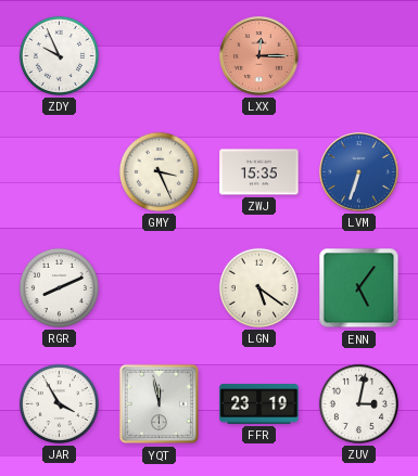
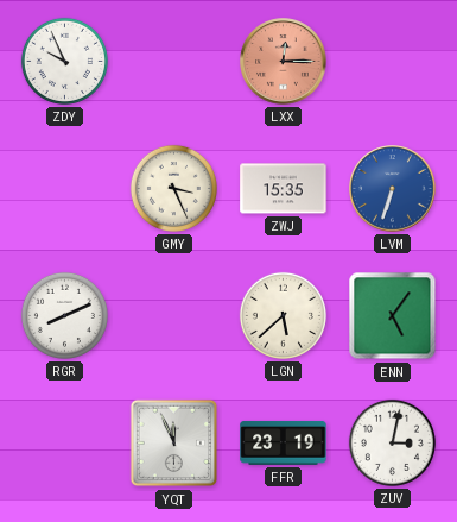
LGN: 5:21 -> 5:38 (283, 315)
JAR: 3:55 -> none (59, 403)
YQT: 11:58 -> 11:56 (174, 444)
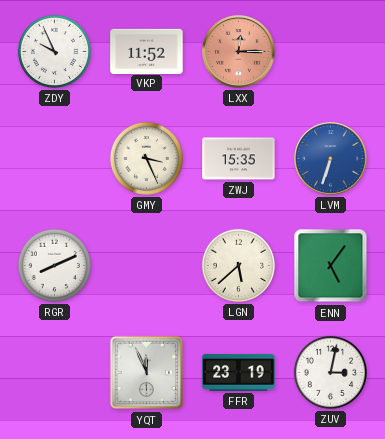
VKP: none -> 11:52 (147, 51)
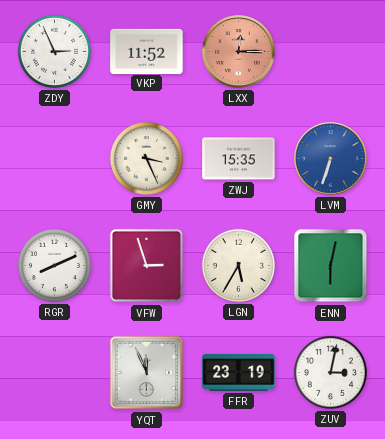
ZDY: 9:56 -> 2:56 (54, 51)
VFW: none -> 2:57 (147, 266)
LGN: 5:38 -> 5:35 (238, 265)
ENN: 5:06 -> 6:02 (331, 266)
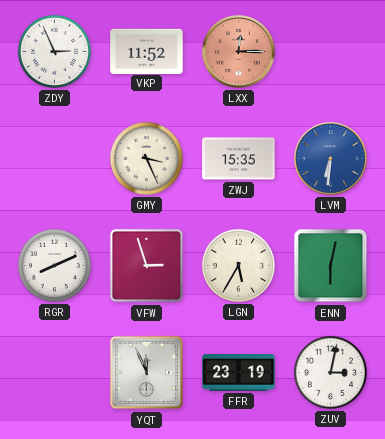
LVM: 6:33 -> 6:31 (331, 159)
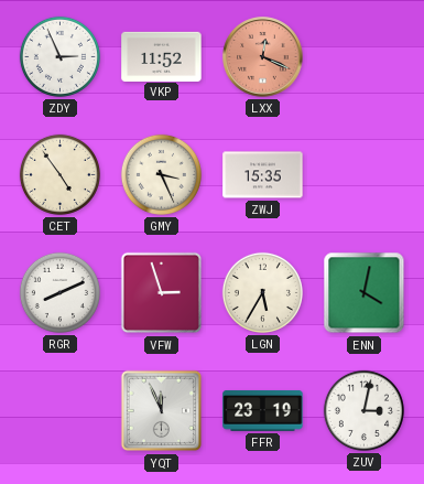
LXX: 12:15 -> 12:19 (263, 57)
CET: none -> 4:54 (59, 174)
LVM: 6:31 -> none (331, 159)
ENN: 6:02 -> 4:02 (365, 293)
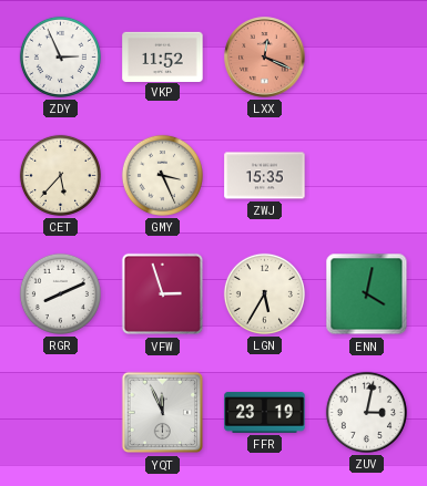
CET: 4:54 -> 5:37 (60, 175)
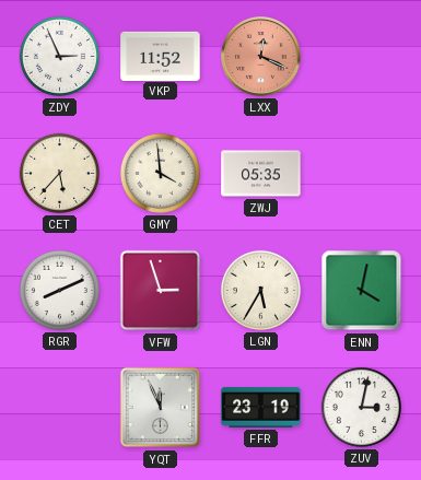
GMY: 3:26 -> 3:59 (160, 173)
ZWJ: 15:35 -> 05:35 (261, 174)
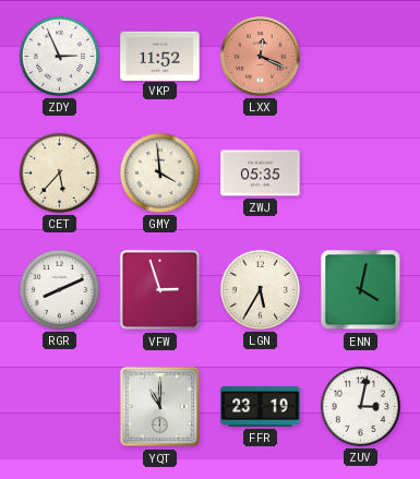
YQT: 11:56 -> 11:00 (160, 407)
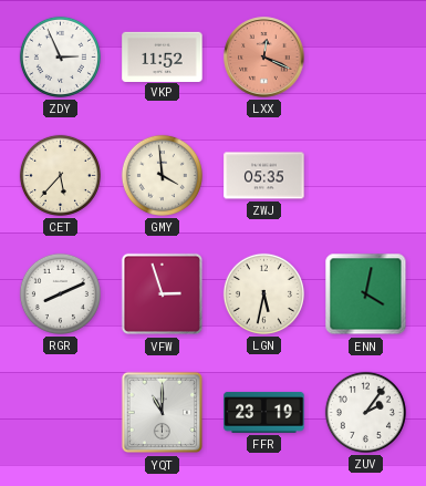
LGN: 5:35 -> 5:32 (263, 293)
ZUV: 3:02 -> 2:06 (365, 412)
